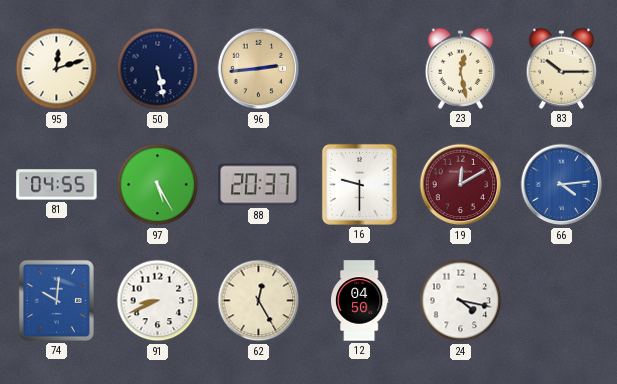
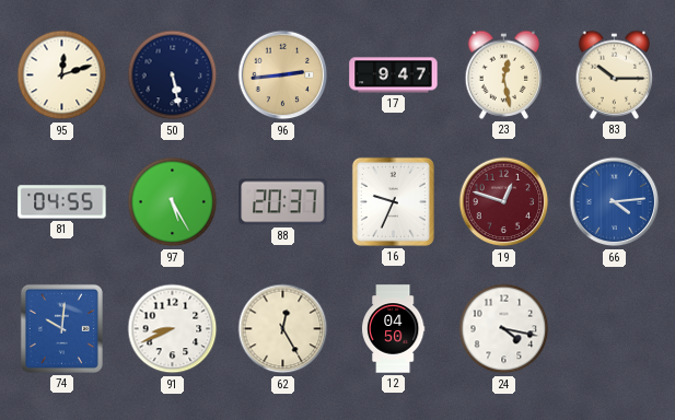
17: none -> 9:47 (394, 75)
16: 9:30 -> 9:34 (393, 201)
19: 12:10 -> 12:48 (504, 202)
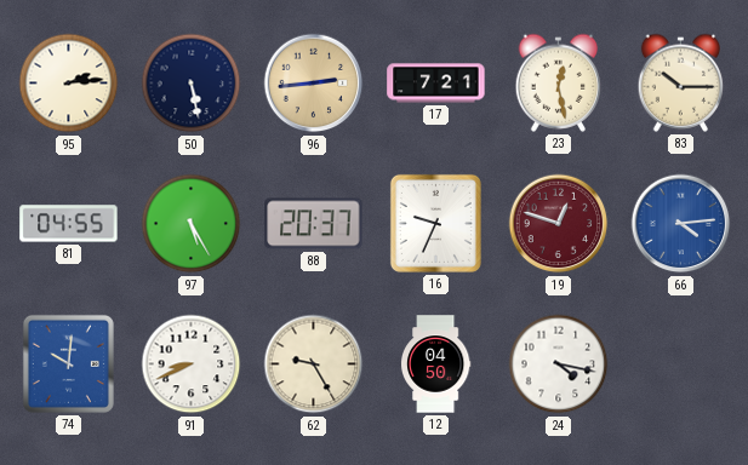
95: 12:12 -> 2:14 (69, 84)
17: 9:47 -> 7:21 (436, 84)
62: 12:25 -> 9:25 (314, 364)
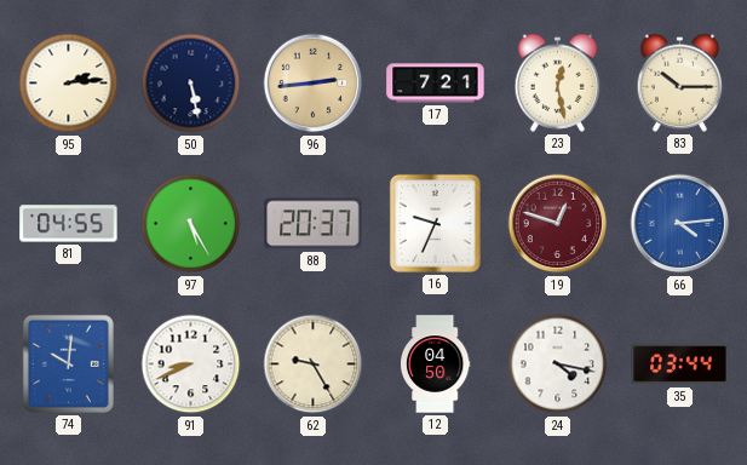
35: none -> 03:44 (680, 364)
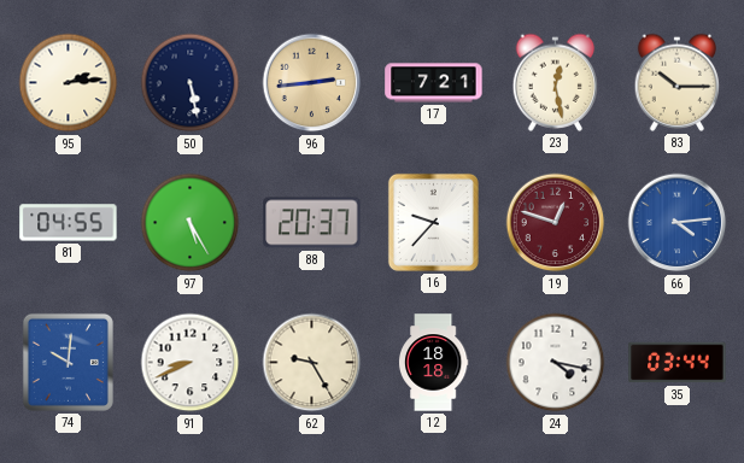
16: 9:34 -> 9:37 (433, 222)
12: 04:50 -> 18:18 (433, 363)
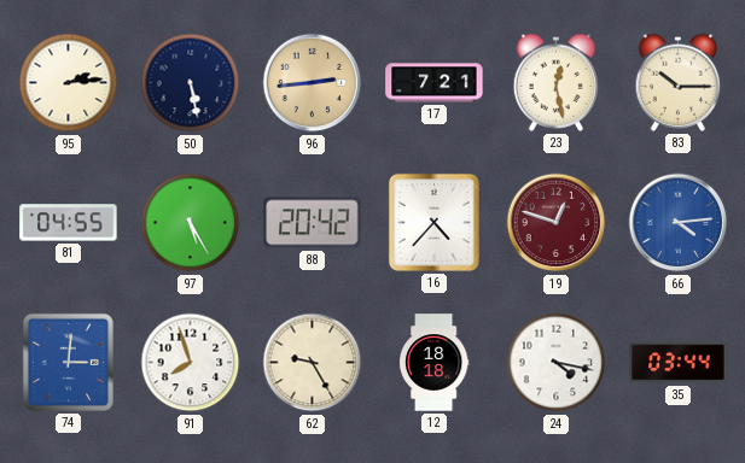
88: 20:37 -> 20:42 (313, 223)
16: 9:37 -> 4:37 (433, 222)
74: 10:01 -> 3:01 (68, 362)
91: 8:41 -> 7:57 (191, 363)
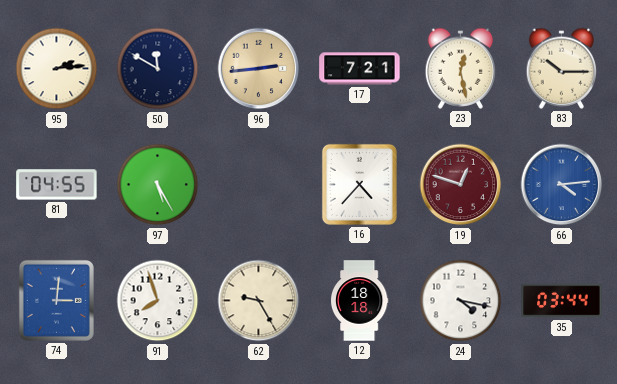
50: 5:28 -> 11:50 (158, 69)
88: 20:42 -> none (313, 223)
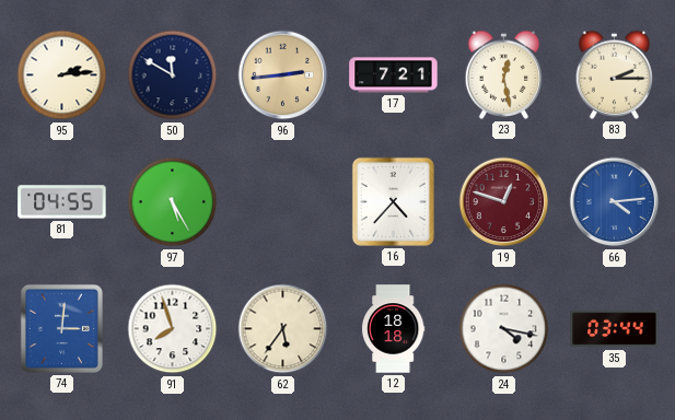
83: 10:15 -> 2:15 (615, 74)
62: 9:25 -> 5:36 (283, 329)
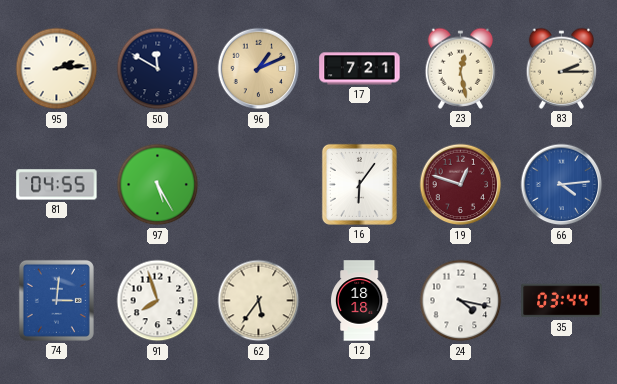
96: 2:44 -> 1:11 (259, 69)
16: 4:37 -> 6:06 (359, 184)
